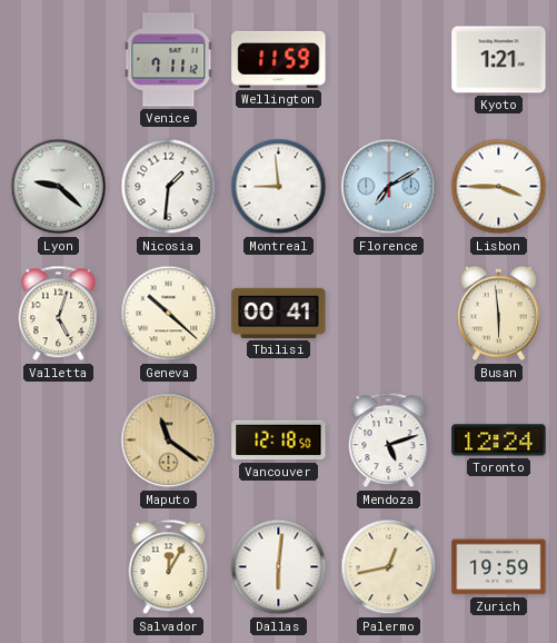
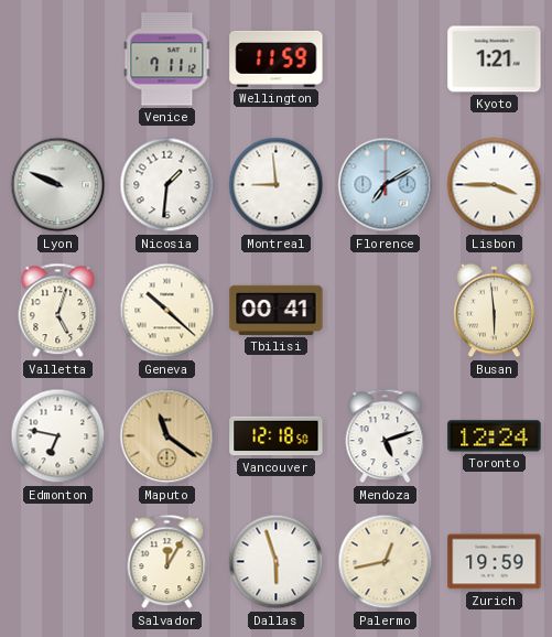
Lyon: 9:22 -> 9:49 (58, 185)
Edmonton: none -> 6:47 (58, 436)
Dallas: 6:01 -> 5:57 (277, 562)
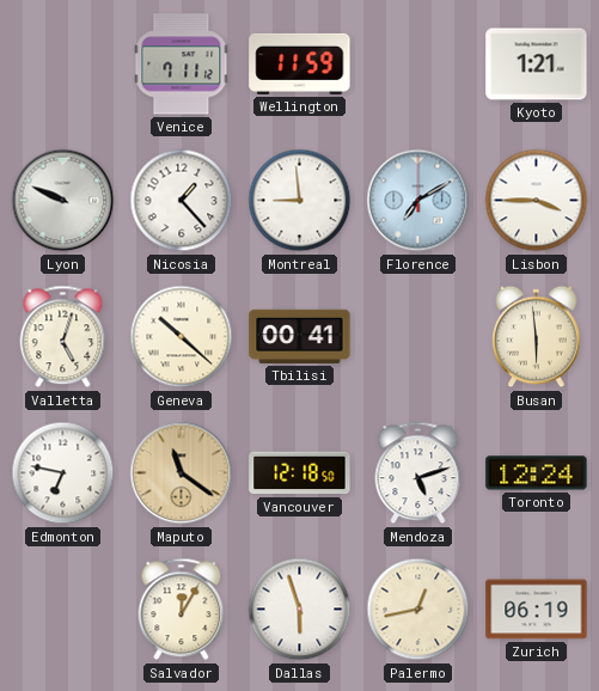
Nicosia: 1:31 -> 1:23 (182, 201)
Zurich: 19:59 -> 06:19 (537, 610)
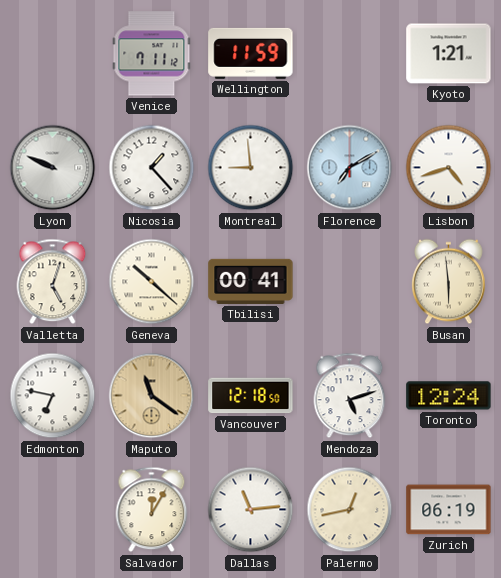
Lisbon: 3:45 -> 4:42 (449, 168)
Dallas: 5:57 -> 11:14 (251, 510)
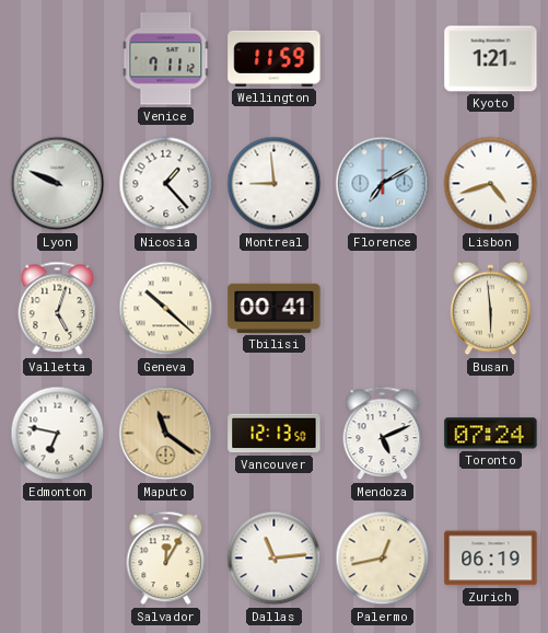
Vancouver: 12:18 -> 12:13 (275, 434)
Mendoza: 5:12 -> 5:11 (383, 434)
Toronto: 12:24 -> 07:24 (491, 434)
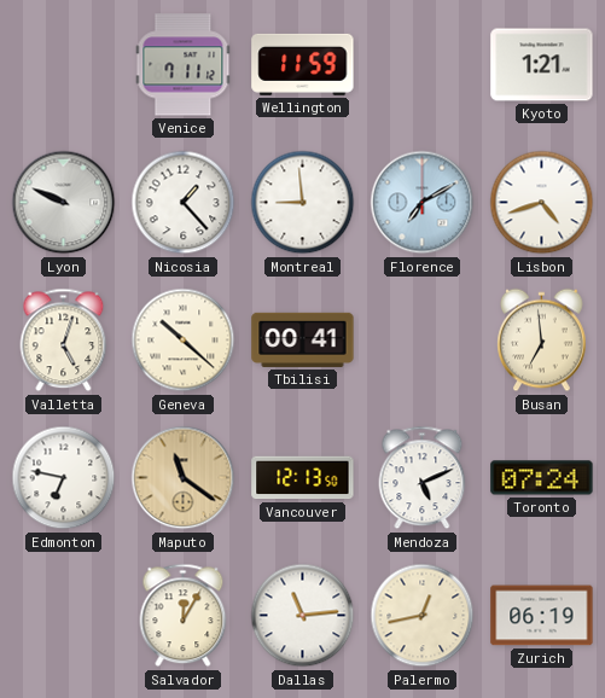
Busan: 5:59 -> 6:59 (542, 341)
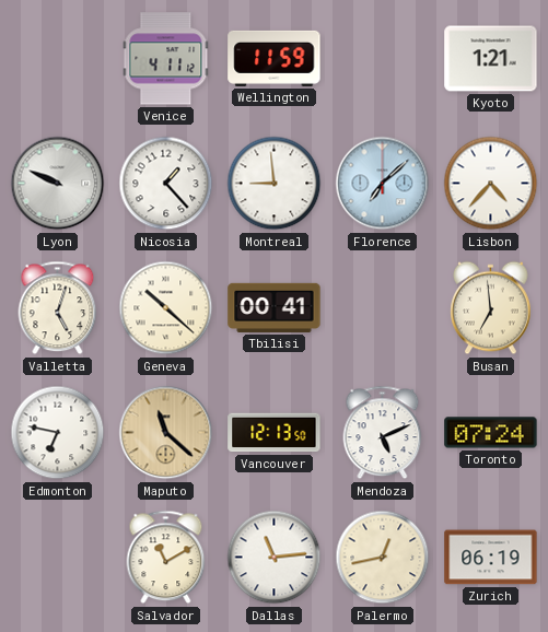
Venice: 7:11 -> 4:11 (166, 59)
Florence: 7:10 -> 7:08 (383, 184)
Lisbon: 4:42 -> 4:37 (491, 184)
Maputo: 11:21 -> 11:22 (166, 433)
Salvador: 12:05 -> 11:10 (166, 558)
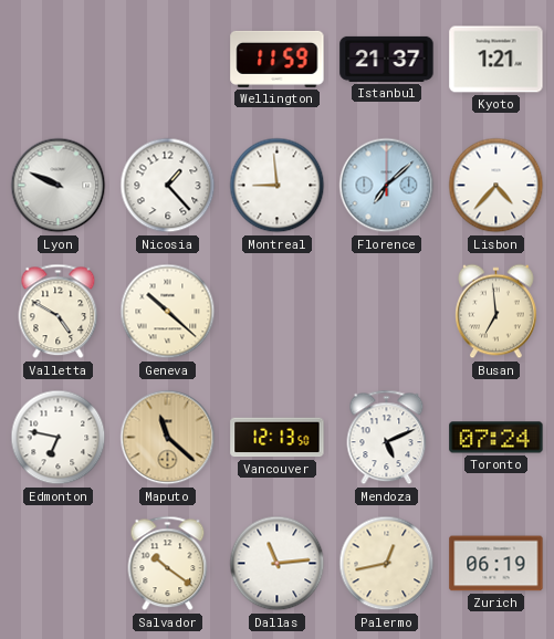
Venice: 4:11 -> none (166, 59)
Istanbul: none -> 21:37 (387, 59)
Valletta: 5:03 -> 4:50 (59, 312)
Tbilisi: 00:41 -> none (275, 307)
Salvador: 11:10 -> 10:21 (168, 564)
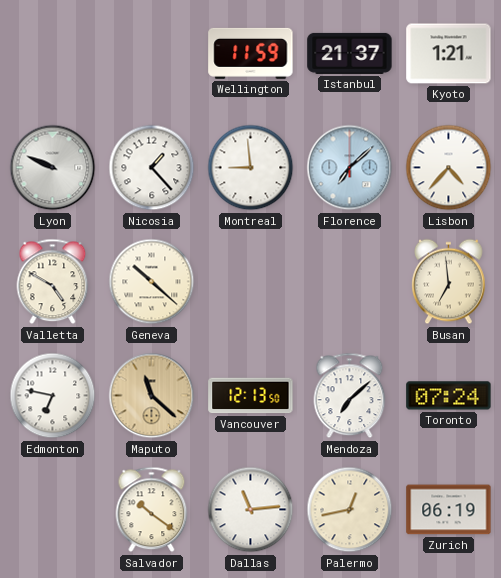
Mendoza: 5:11 -> 7:08 (350, 396)
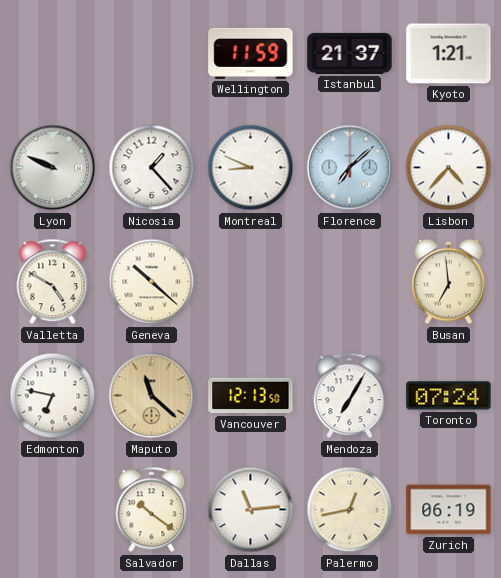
Montreal: 8:59 -> 8:49 (251, 168)
Mendoza: 7:08 -> 7:05 (350, 396)
